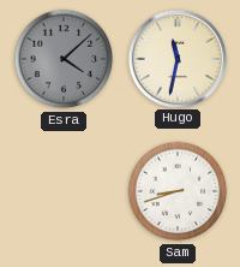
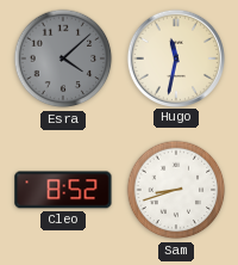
Cleo: none -> 8:52 (63, 190)
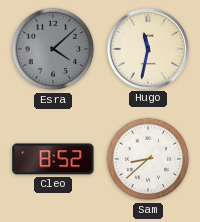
Sam: 8:42 -> 8:38 (148, 159)
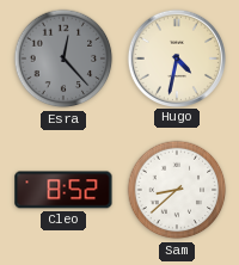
Esra: 4:08 -> 12:23 (63, 58)
Hugo: 11:32 -> 4:32 (176, 57)
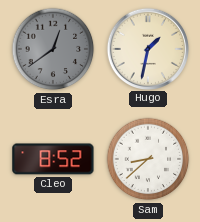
Esra: 12:23 -> 12:39 (53, 49)
Hugo: 4:32 -> 1:32 (147, 48)
